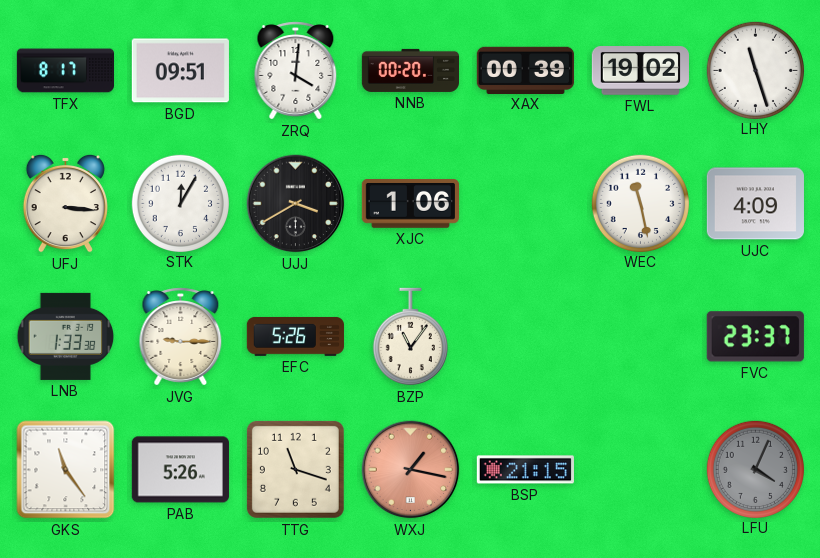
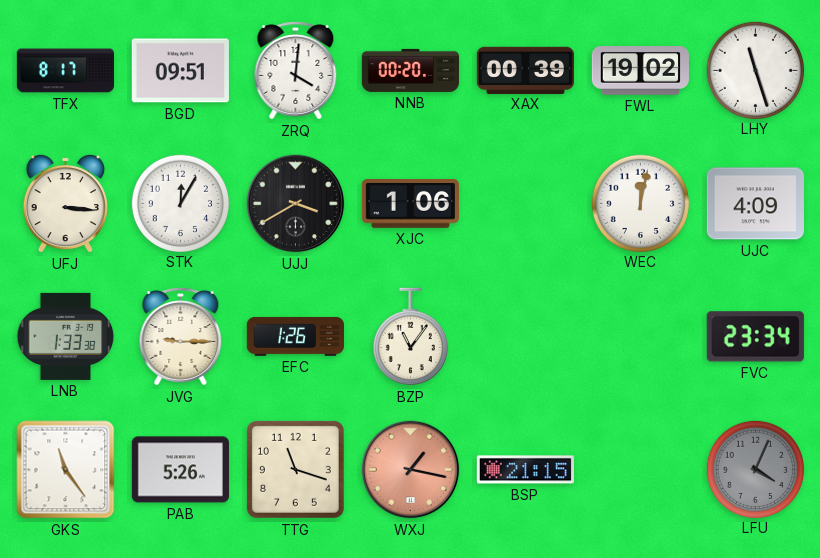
WEC: 11:28 -> 12:02 (640, 203)
EFC: 5:26 -> 1:26 (295, 336)
FVC: 23:37 -> 23:34 (755, 337)
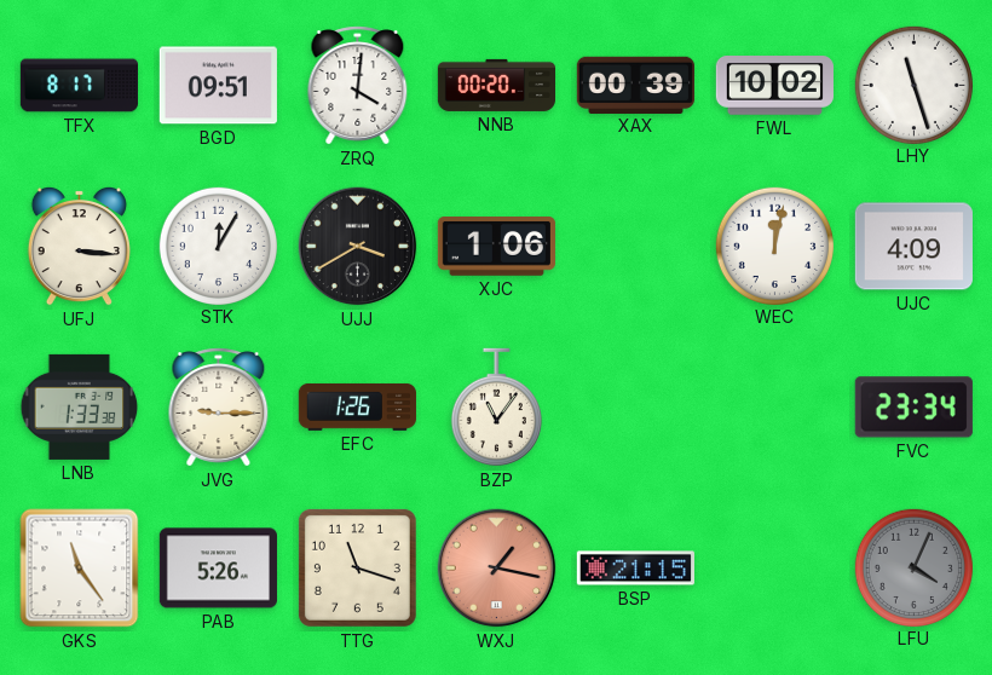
FWL: 19:02 -> 10:02 (774, 86)
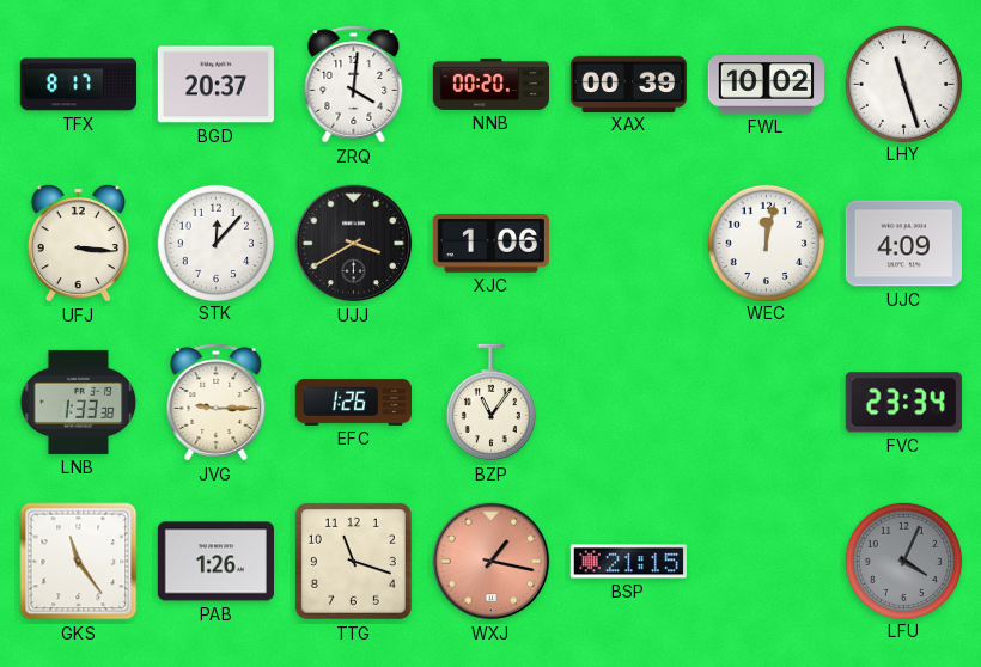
BGD: 09:51 -> 20:37 (215, 85)
STK: 12:05 -> 12:07 (215, 243)
PAB: 5:26 -> 1:26 (215, 562)
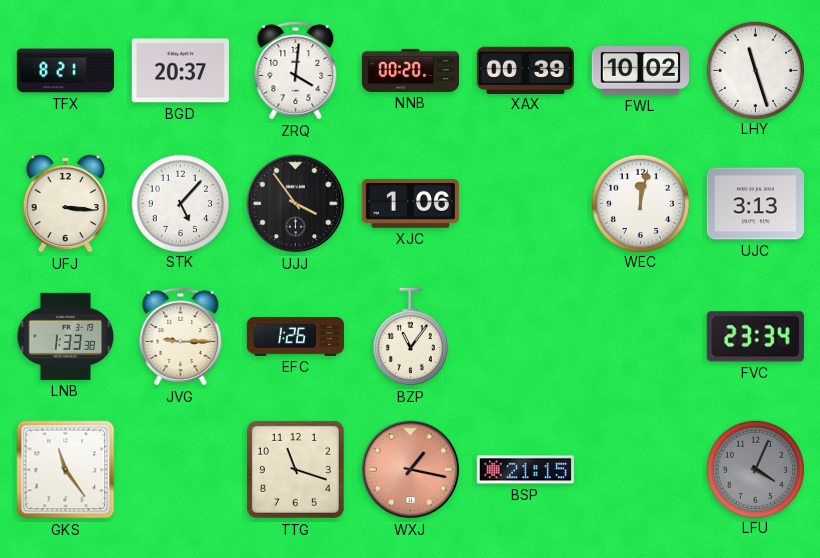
TFX: 8:17 -> 8:21 (65, 71)
STK: 12:07 -> 5:07 (180, 203)
UJJ: 3:40 -> 3:54 (296, 204)
UJC: 4:09 -> 3:13 (755, 204)
PAB: 1:26 -> none (215, 562)
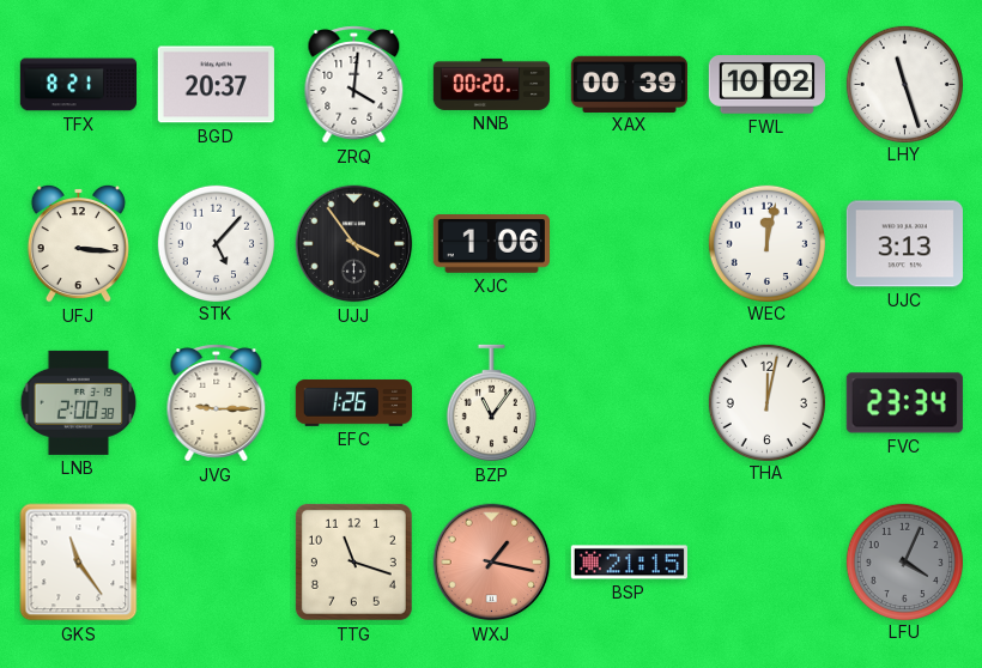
LNB: 1:33 -> 2:00 (79, 402)
THA: none -> 12:02 (766, 402)
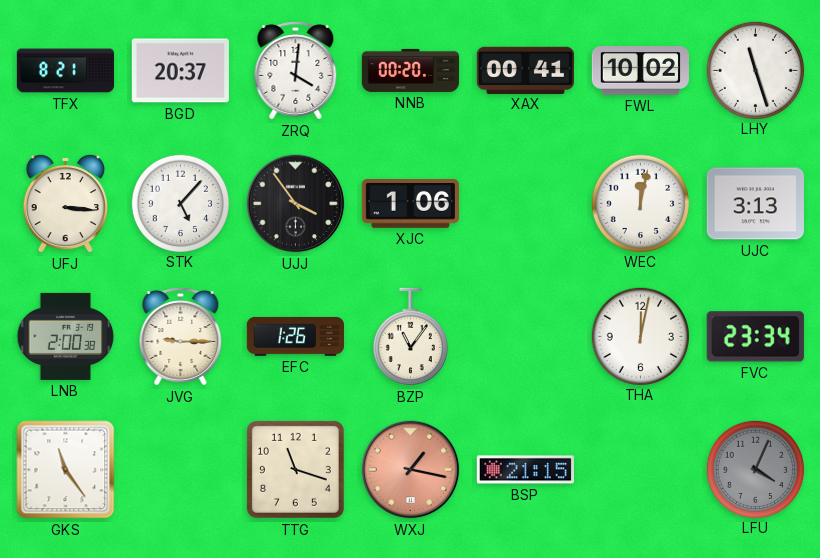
XAX: 00:39 -> 00:41 (525, 70)
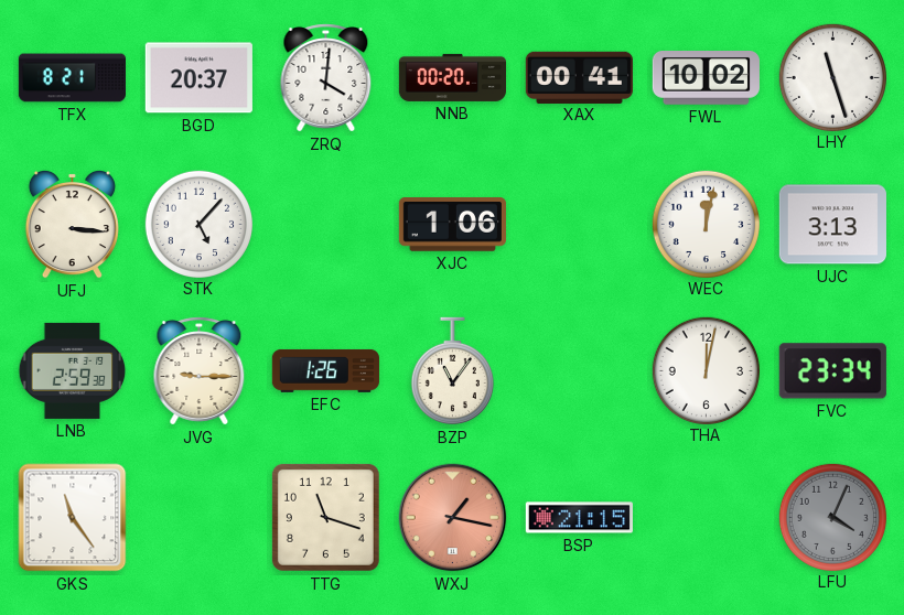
UJJ: 3:54 -> none (296, 204)
LNB: 2:00 -> 2:59 (73, 370)
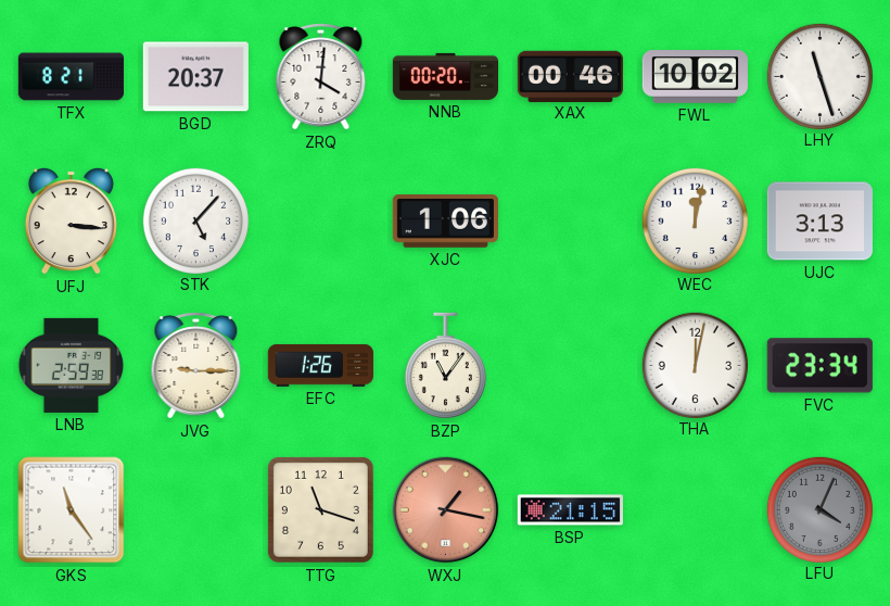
XAX: 00:41 -> 00:46 (570, 76)
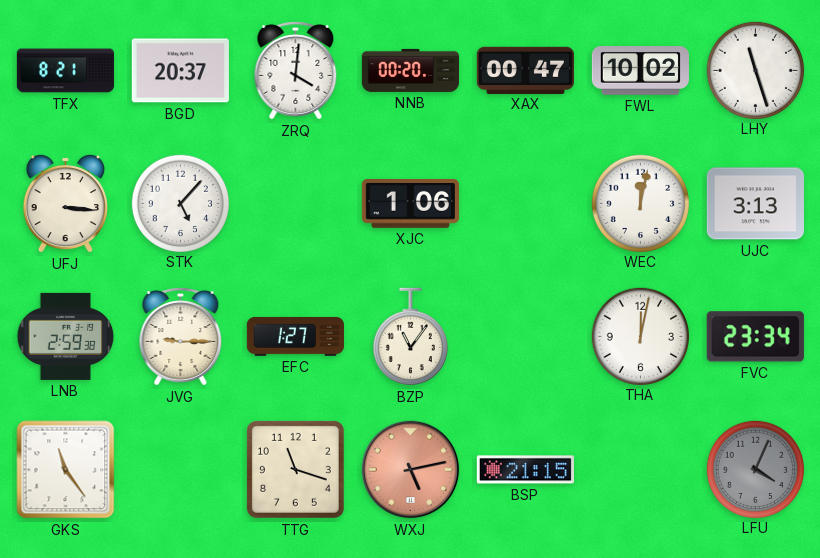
XAX: 00:46 -> 00:47 (525, 70)
EFC: 1:26 -> 1:27 (295, 336)
WXJ: 1:17 -> 5:13 (411, 470)
